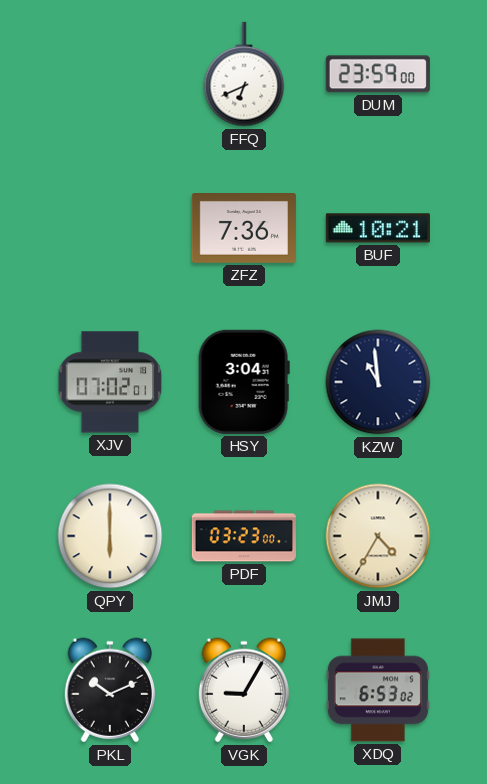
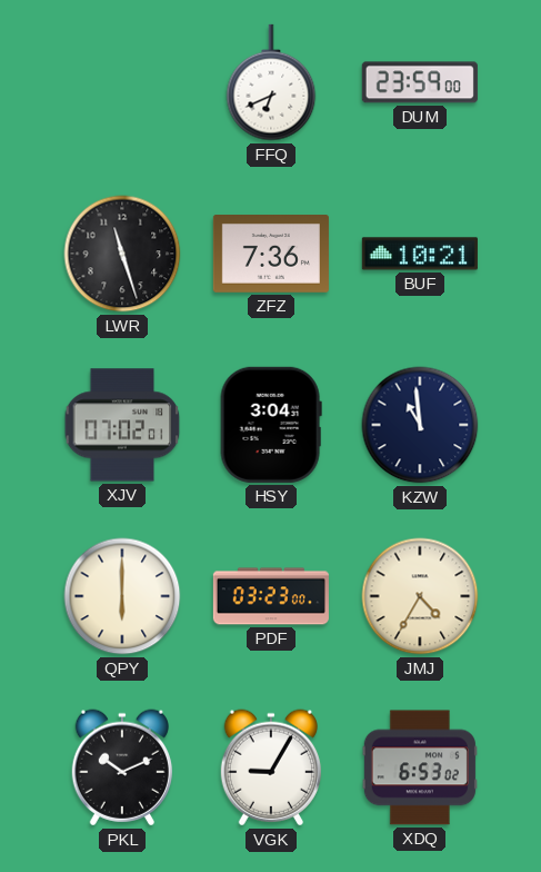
LWR: none -> 11:27 (122, 254)
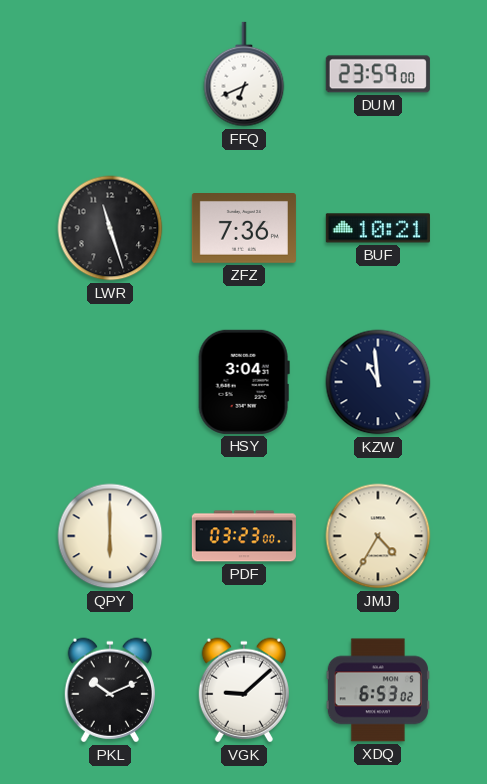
XJV: 07:02 -> none (122, 425)
VGK: 9:05 -> 9:08 (244, 690)
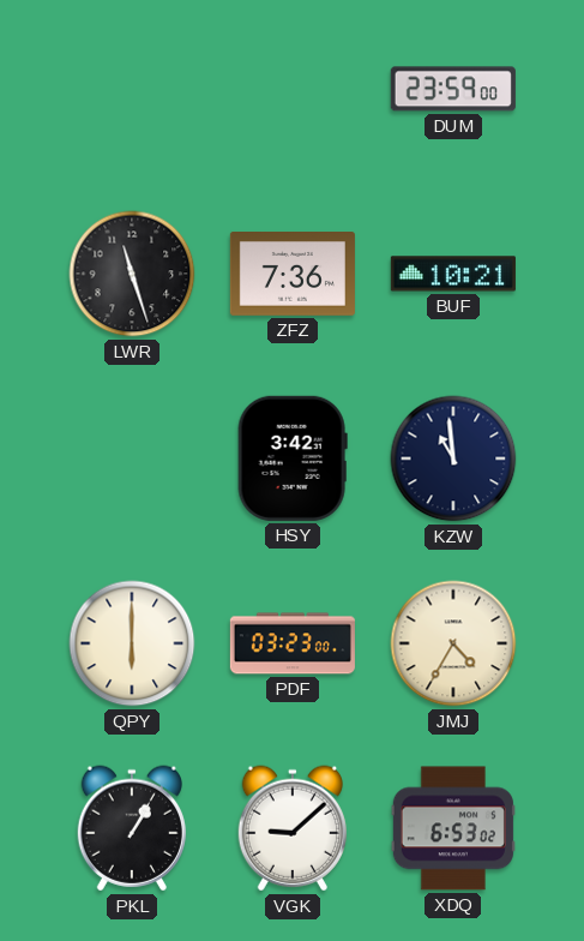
FFQ: 6:41 -> none (244, 74)
HSY: 3:04 -> 3:42 (293, 458)
PKL: 10:11 -> 1:05 (132, 828)
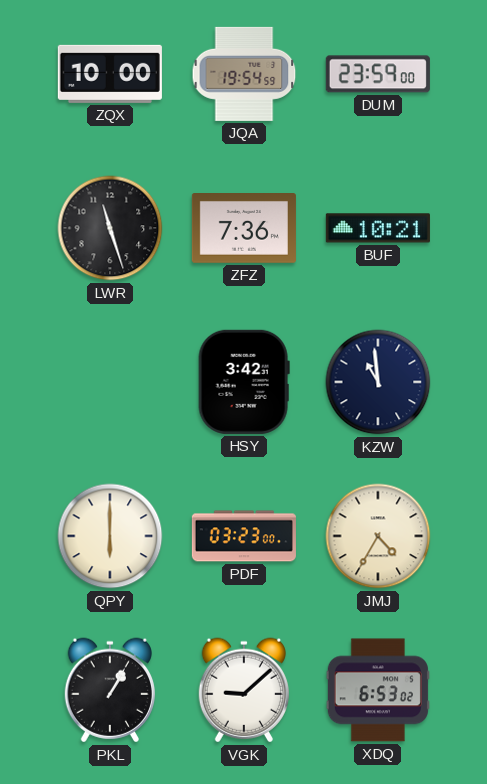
ZQX: none -> 10:00 (110, 74)
JQA: none -> 19:54 (244, 74)
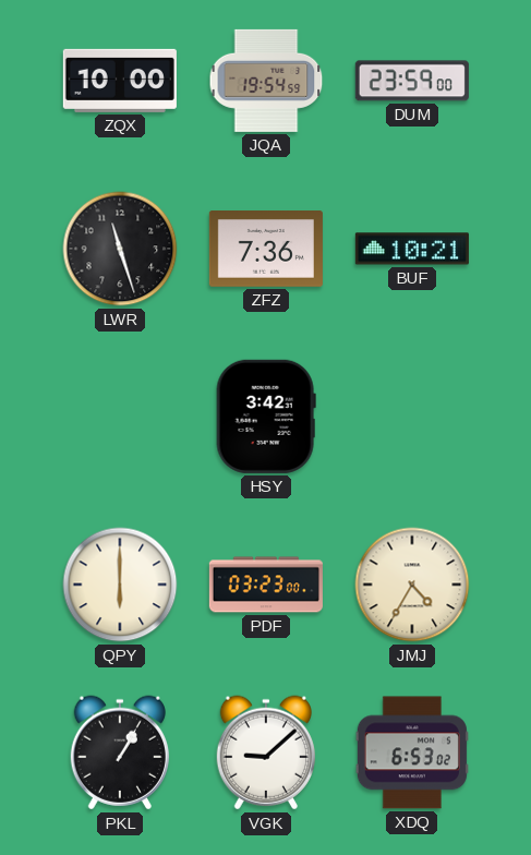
KZW: 10:59 -> none (378, 382)
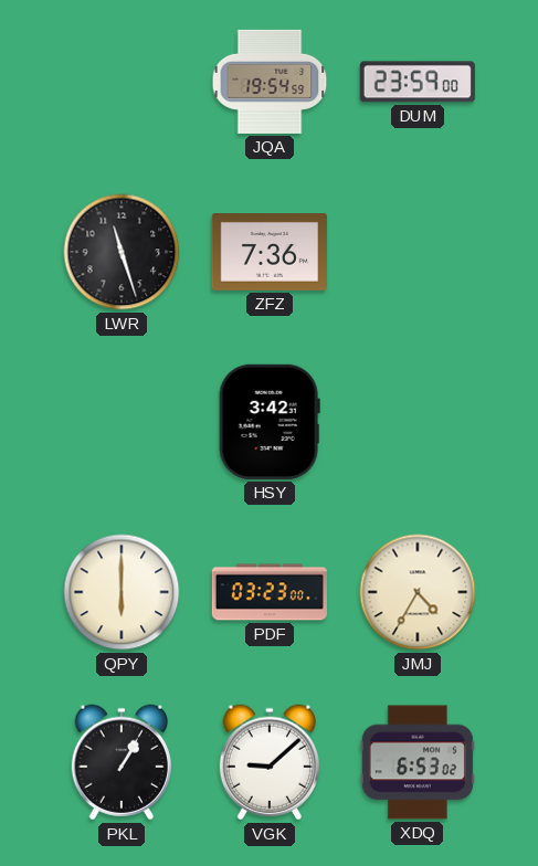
ZQX: 10:00 -> none (120, 81)
BUF: 10:21 -> none (412, 249)
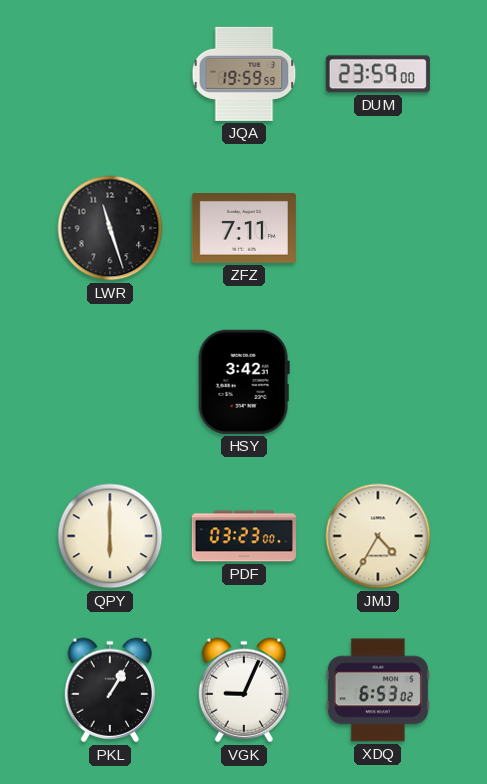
JQA: 19:54 -> 19:59 (244, 74)
ZFZ: 7:36 -> 7:11 (244, 229)
VGK: 9:08 -> 9:04 (244, 690)
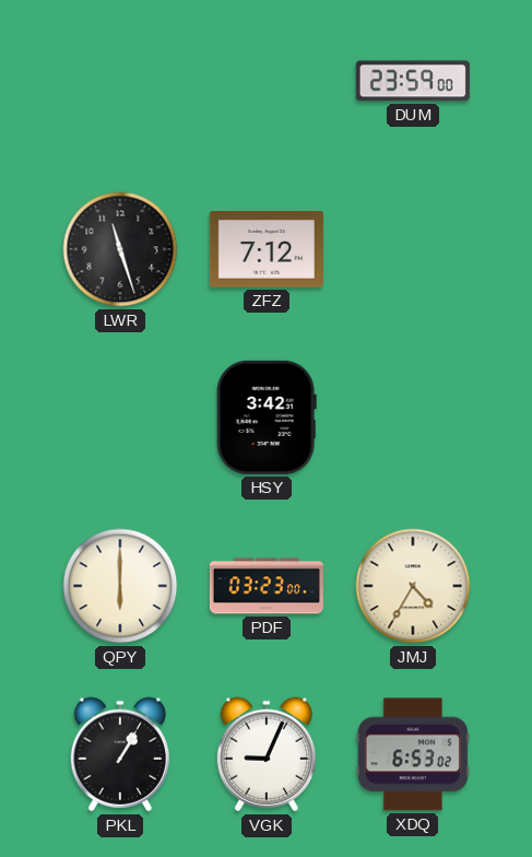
JQA: 19:59 -> none (244, 74)
ZFZ: 7:11 -> 7:12 (267, 250)
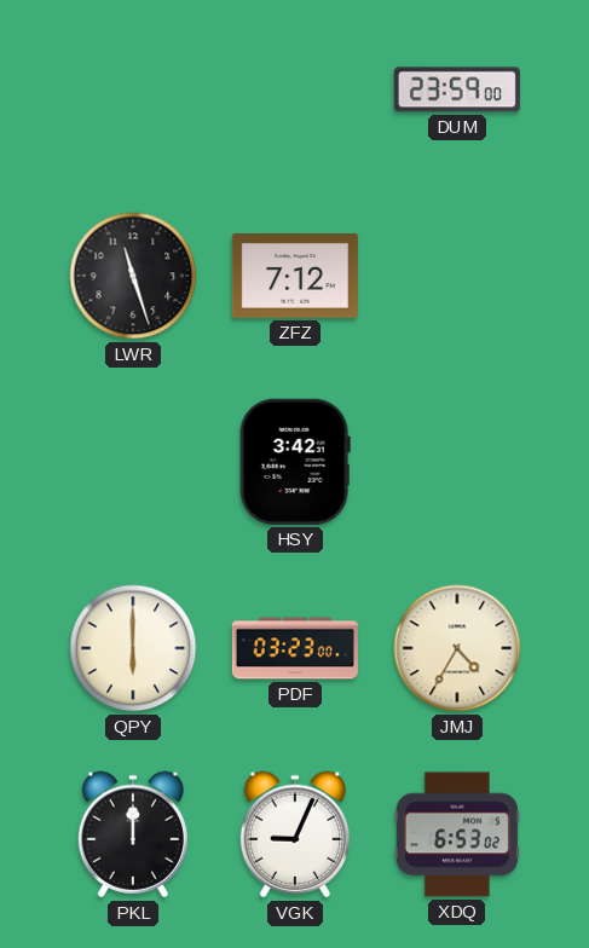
PKL: 1:05 -> 12:00 (133, 834)
